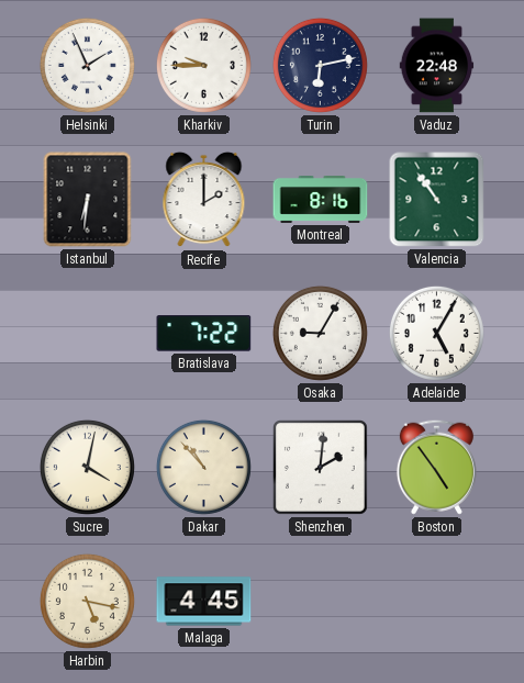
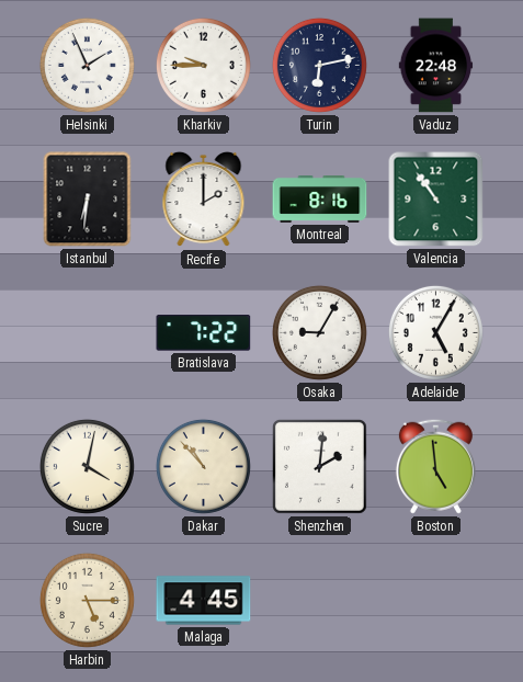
Boston: 4:54 -> 4:59 (435, 466)
Harbin: 5:17 -> 5:15 (87, 600)
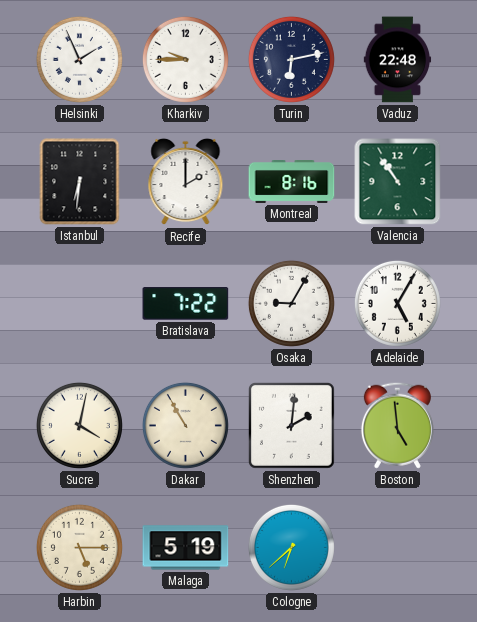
Dakar: 10:53 -> 10:55 (185, 425)
Malaga: 4:45 -> 5:19 (186, 548)
Cologne: none -> 6:38 (291, 547)
